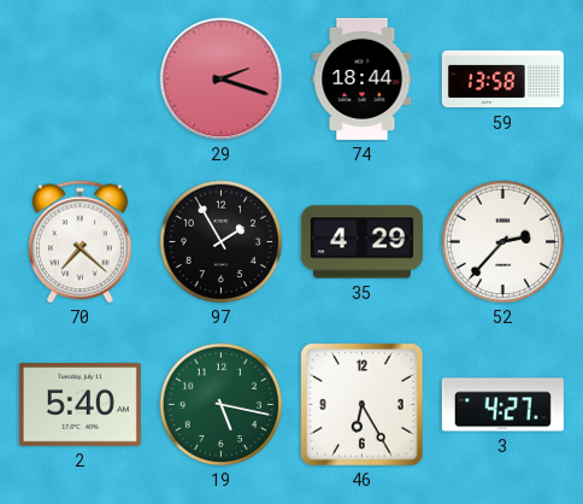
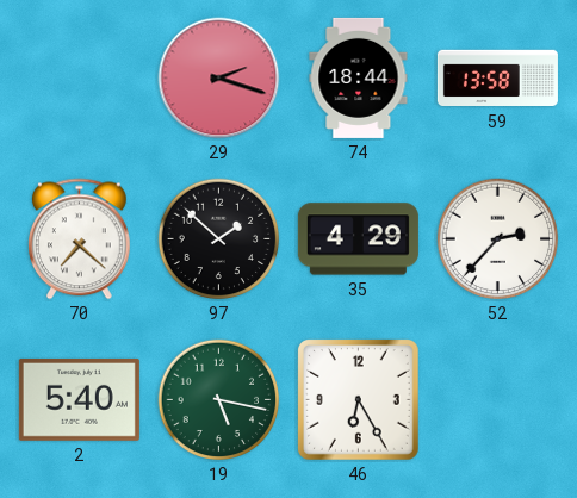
97: 1:55 -> 1:52 (219, 239)
3: 4:27 -> none (502, 405)
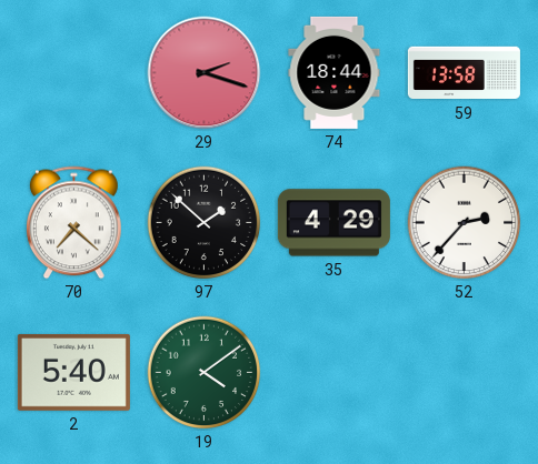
19: 5:17 -> 4:09 (205, 373)
46: 6:25 -> none (359, 400)
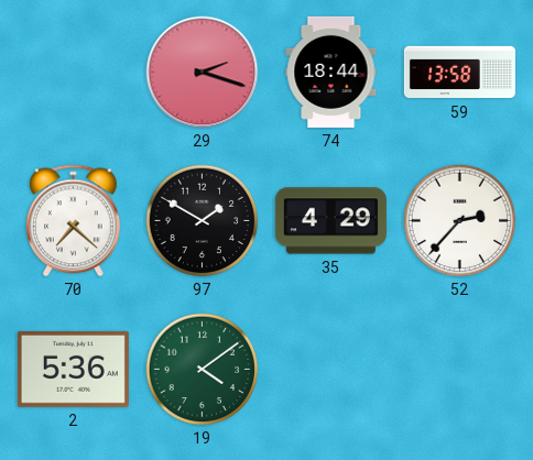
97: 1:52 -> 1:50 (203, 221)
2: 5:40 -> 5:36 (73, 369)
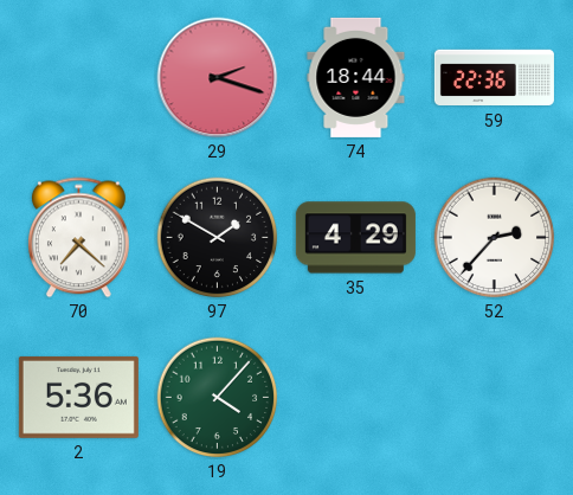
59: 13:58 -> 22:36 (494, 78)
19: 4:09 -> 4:07 (218, 398)
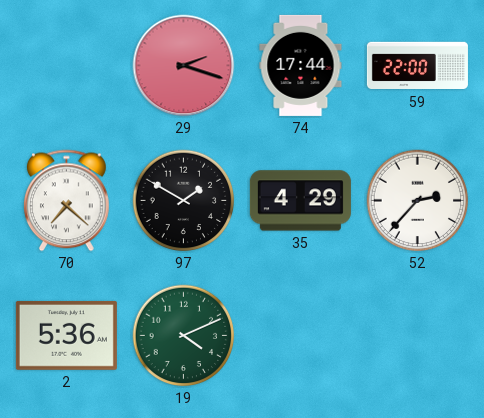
74: 18:44 -> 17:44 (301, 65)
59: 22:36 -> 22:00 (417, 66)
19: 4:07 -> 4:11 (184, 336)
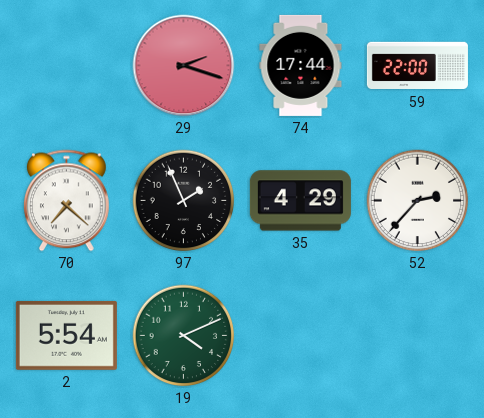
97: 1:50 -> 1:56 (184, 201)
2: 5:36 -> 5:54 (66, 335)
